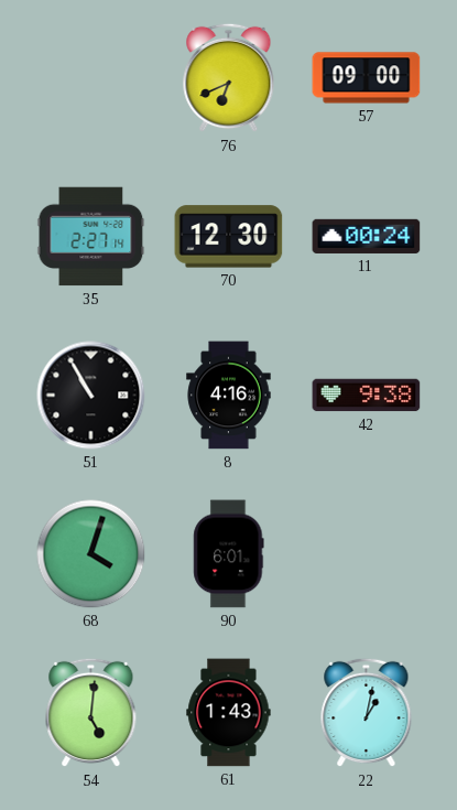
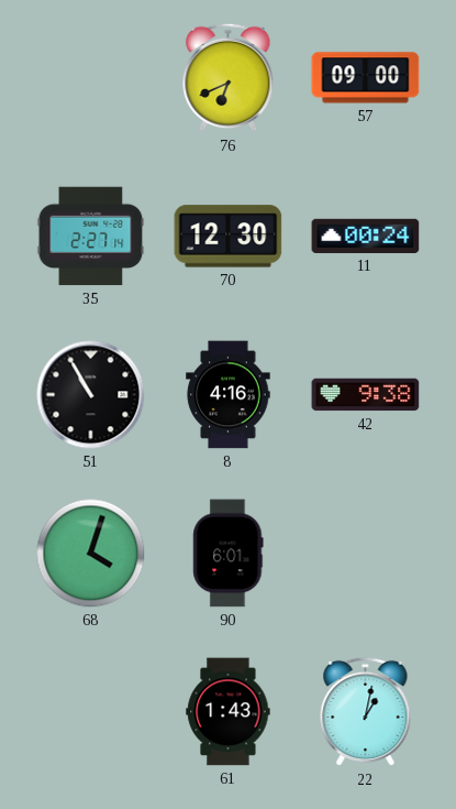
54: 5:01 -> none (91, 713)
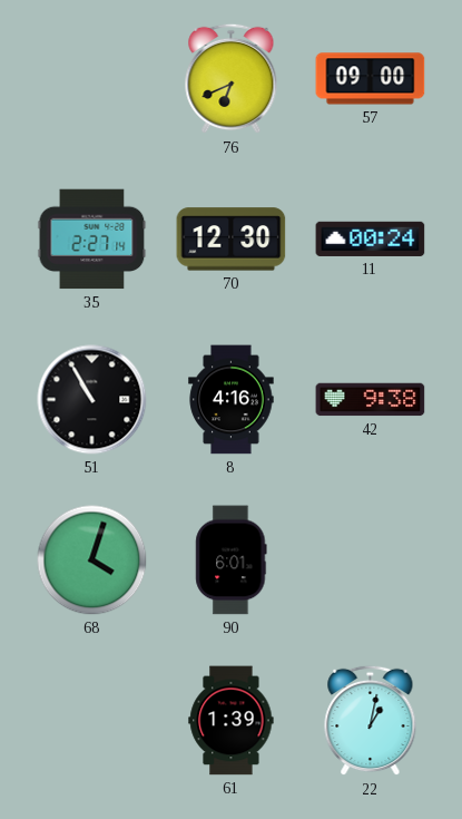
61: 1:43 -> 1:39 (232, 721)
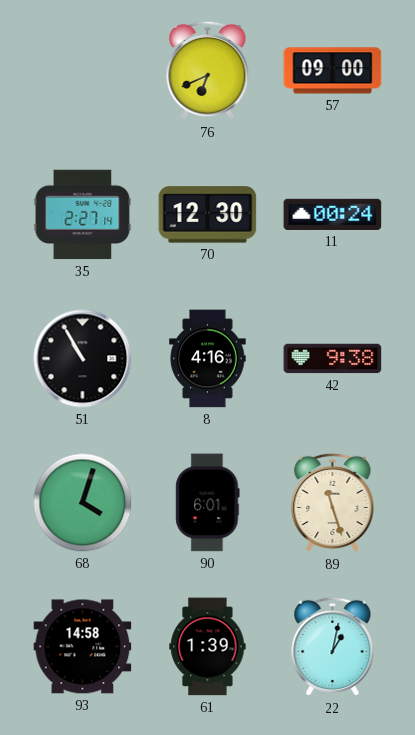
89: none -> 11:27 (333, 503)
93: none -> 14:58 (83, 647)
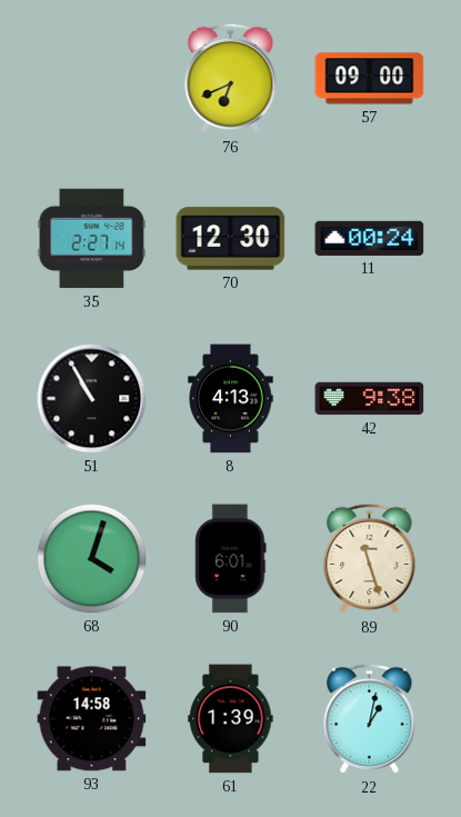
8: 4:16 -> 4:13 (231, 399)
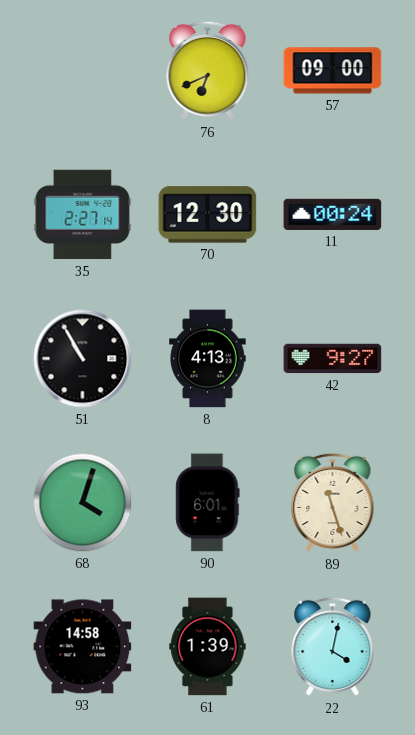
42: 9:38 -> 9:27 (333, 359)
22: 1:02 -> 4:02 (333, 647)
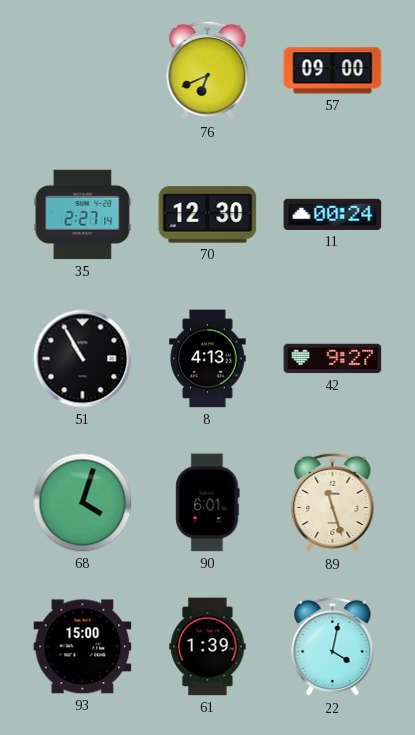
93: 14:58 -> 15:00 (83, 647)
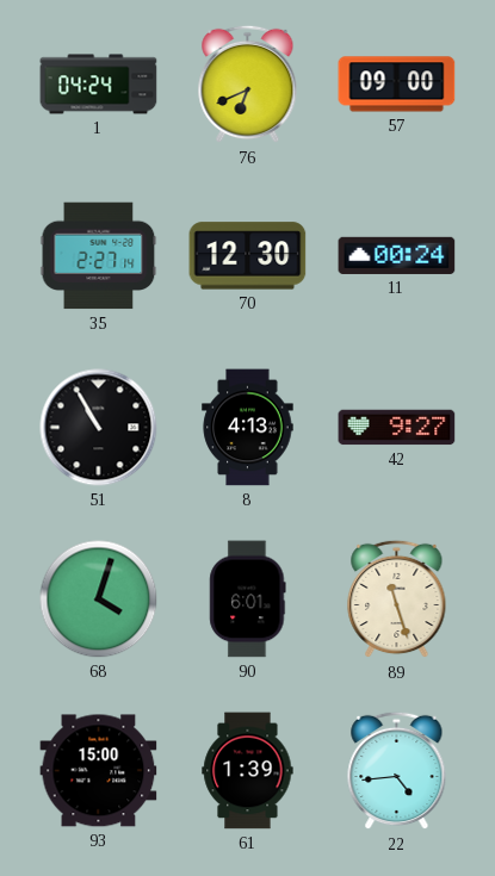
1: none -> 04:24 (99, 85)
22: 4:02 -> 4:44 (397, 771)
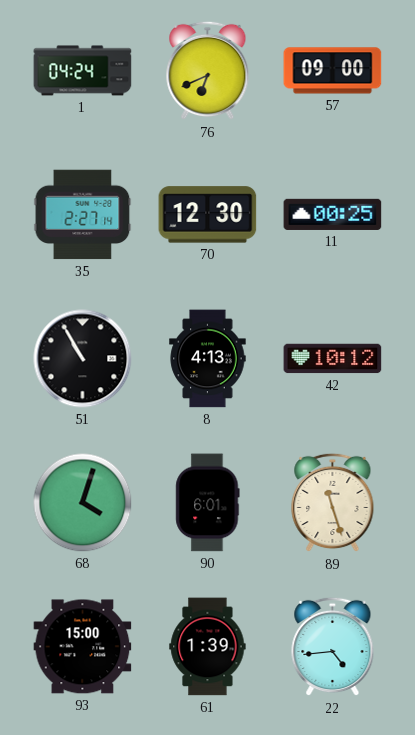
11: 00:24 -> 00:25 (333, 214)
42: 9:27 -> 10:12 (333, 359)
